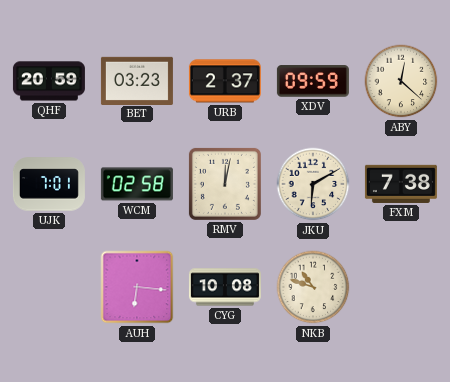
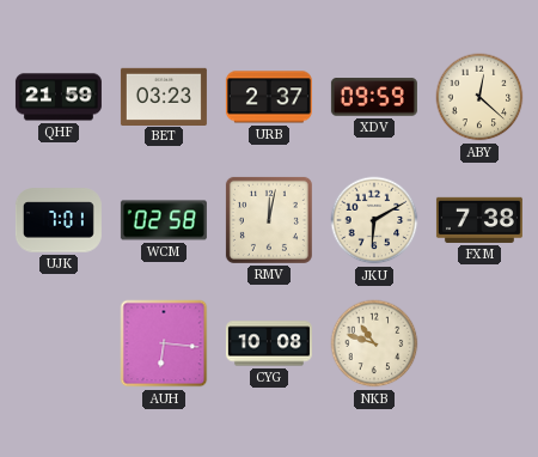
QHF: 20:59 -> 21:59 (59, 97)
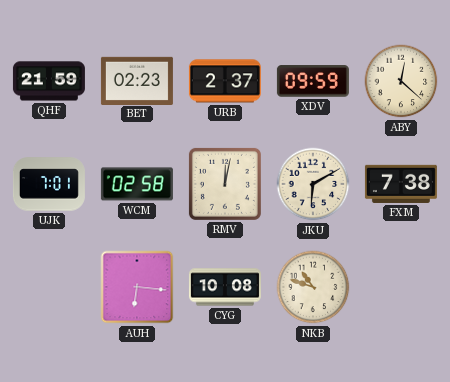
BET: 03:23 -> 02:23 (137, 80)
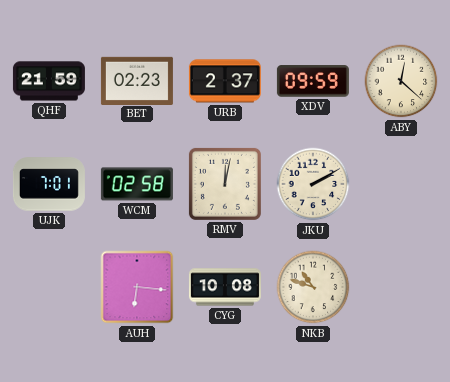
JKU: 6:10 -> 2:10 (313, 184)
FXM: 7:38 -> none (401, 184)
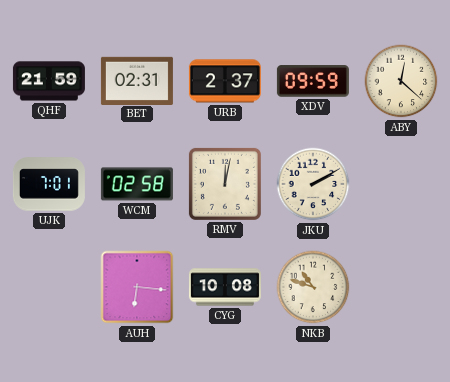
BET: 02:23 -> 02:31 (137, 80)
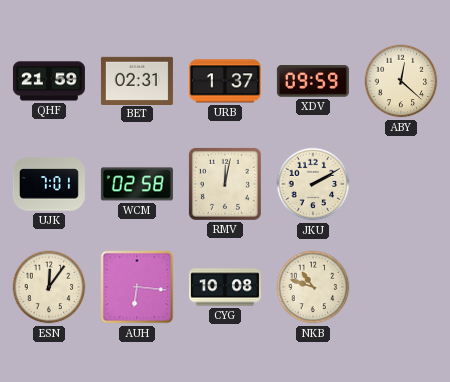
URB: 2:37 -> 1:37 (225, 81)
ESN: none -> 12:06 (49, 287)
